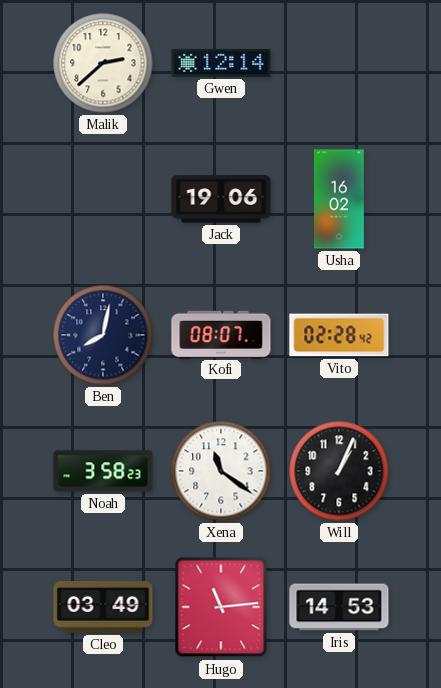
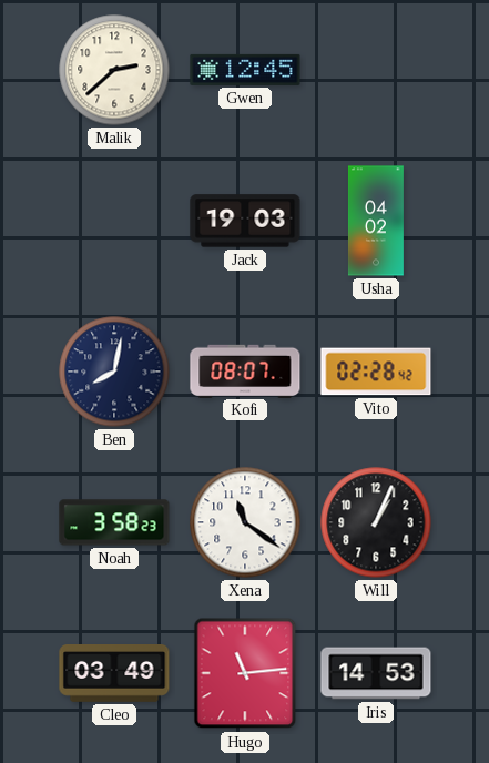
Gwen: 12:14 -> 12:45 (245, 70)
Jack: 19:06 -> 19:03 (245, 221)
Usha: 16:02 -> 04:02 (376, 221)
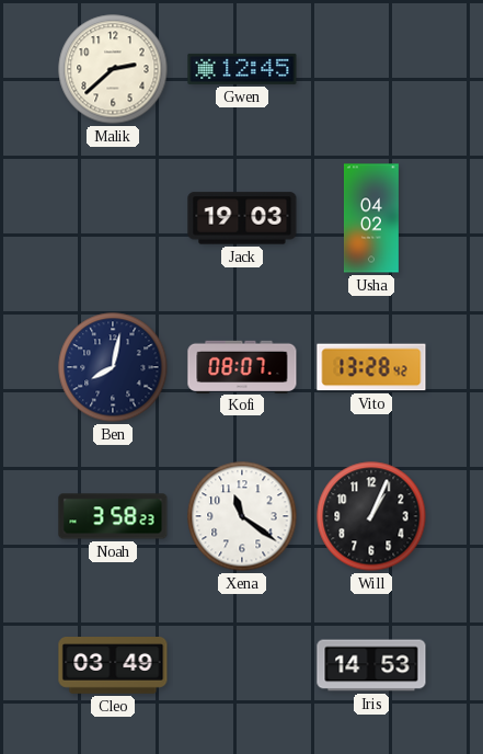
Vito: 02:28 -> 13:28 (371, 367)
Hugo: 11:14 -> none (245, 673)
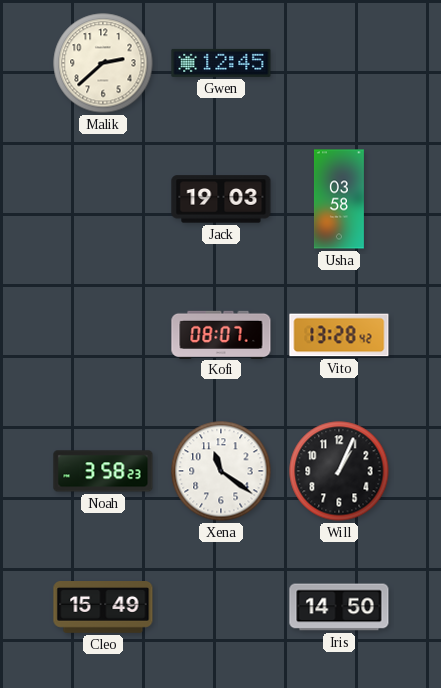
Usha: 04:02 -> 03:58 (339, 199)
Ben: 8:02 -> none (113, 367)
Cleo: 03:49 -> 15:49 (103, 608)
Iris: 14:53 -> 14:50 (339, 607)
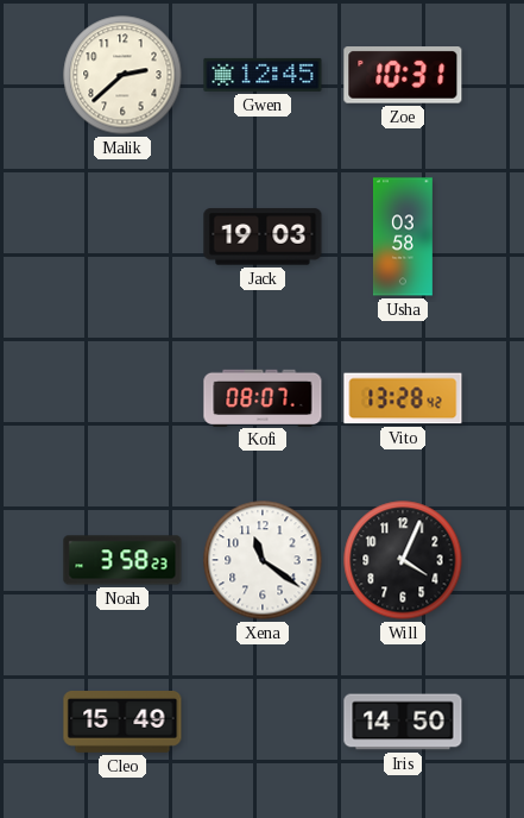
Zoe: none -> 10:31 (403, 75)
Will: 1:04 -> 4:04 (403, 560)
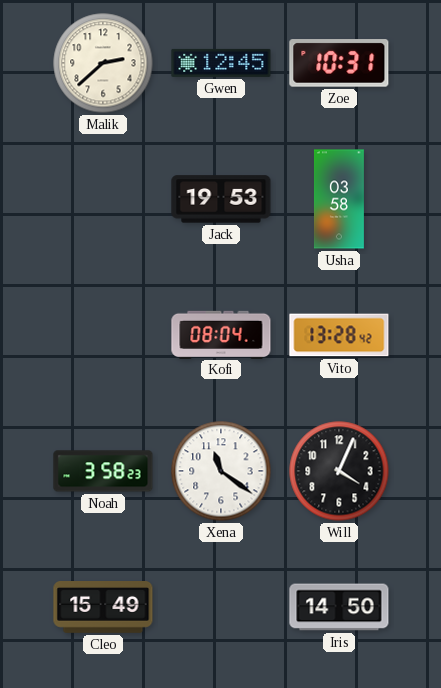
Jack: 19:03 -> 19:53 (221, 199)
Kofi: 08:07 -> 08:04 (221, 334)
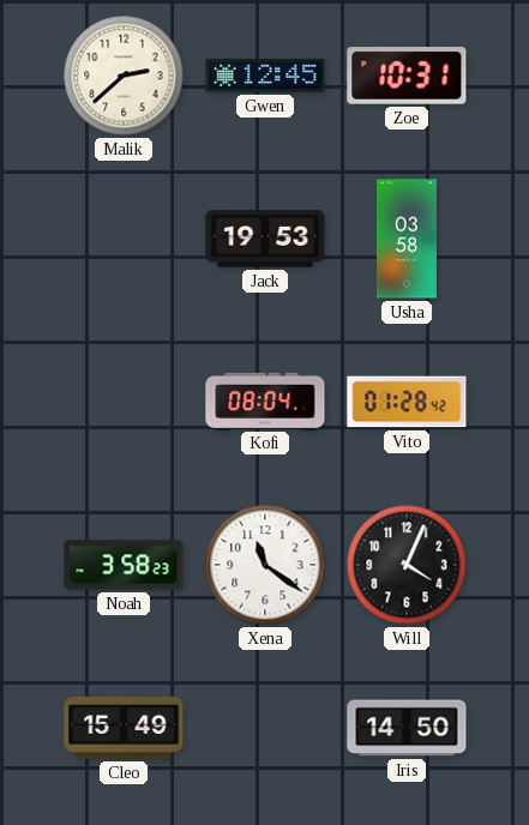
Vito: 13:28 -> 01:28 (407, 402)
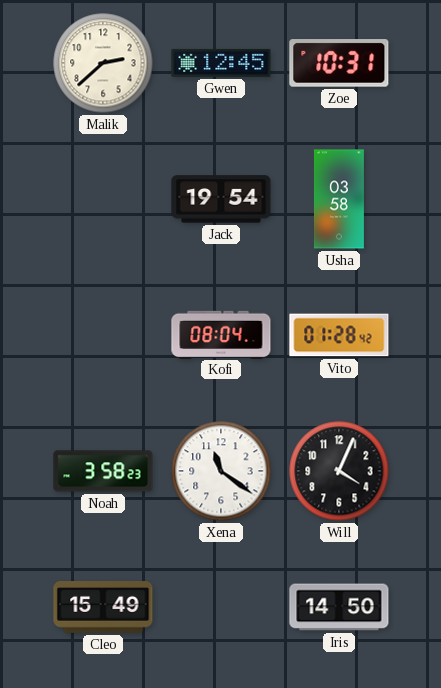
Jack: 19:53 -> 19:54 (221, 199)
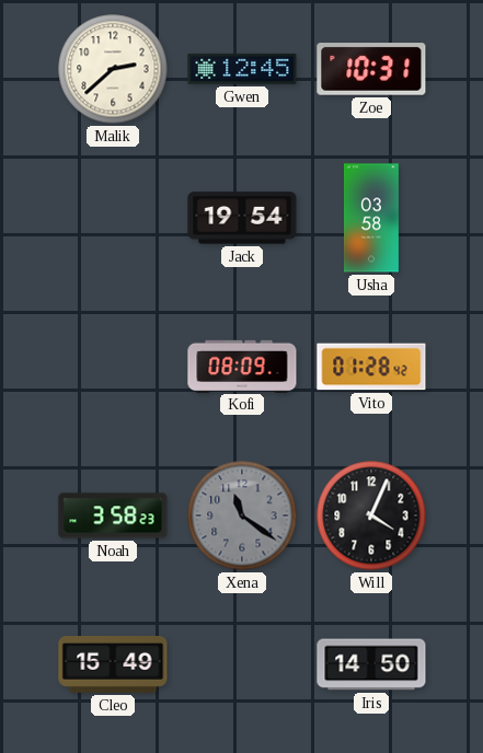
Kofi: 08:04 -> 08:09 (242, 366)
Xena dial: white -> grey (242, 515)
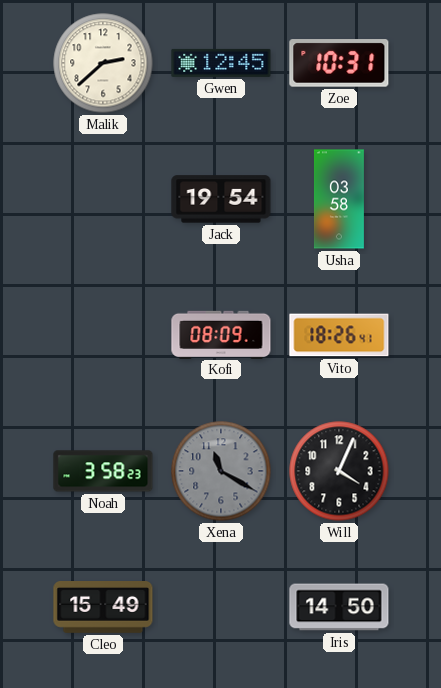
Vito: 01:28 -> 18:26 (339, 335)
Xena: 11:21 -> 11:20 (221, 471)
